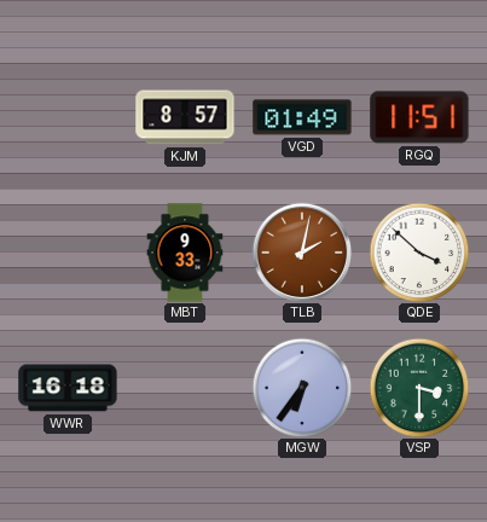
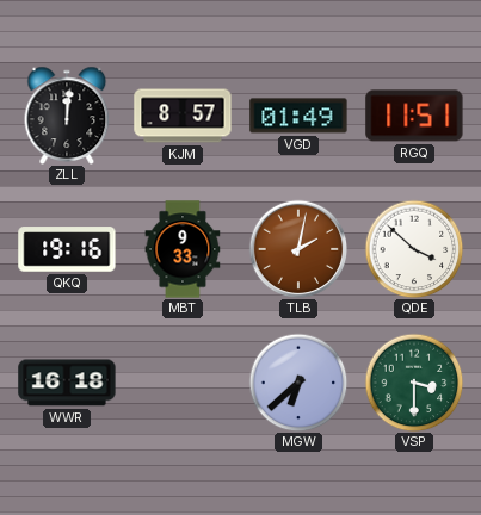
ZLL: none -> 12:01 (67, 116)
QKQ: none -> 19:16 (67, 249)
MGW: 6:36 -> 6:38 (298, 383)
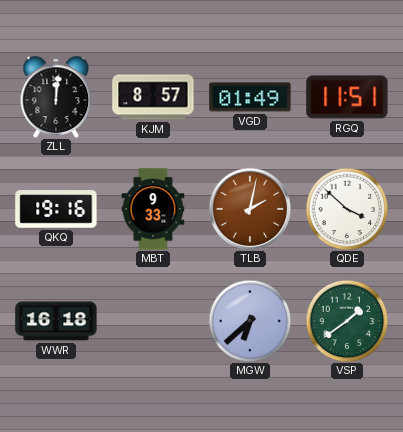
VSP: 3:30 -> 1:39 (347, 321)
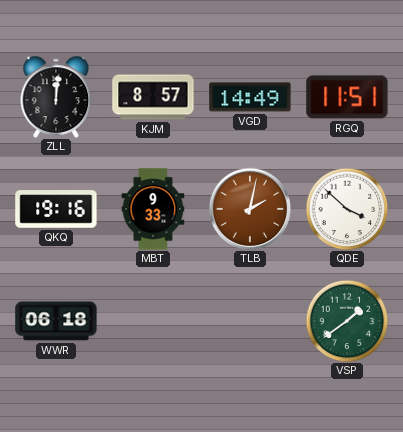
VGD: 01:49 -> 14:49 (250, 97)
WWR: 16:18 -> 06:18 (56, 321)
MGW: 6:38 -> none (250, 321)
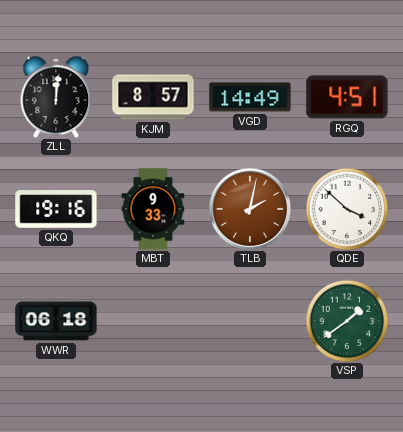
RGQ: 11:51 -> 4:51 (347, 97)
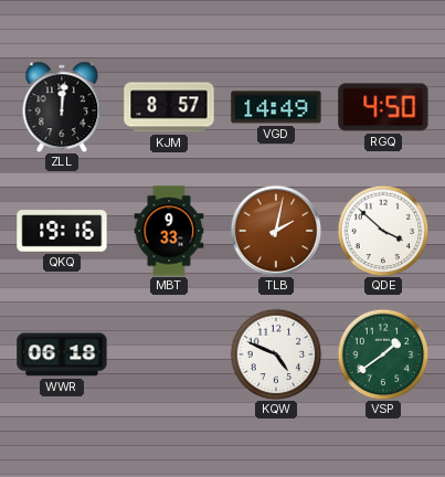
RGQ: 4:51 -> 4:50 (383, 107)
KQW: none -> 4:49 (276, 354)
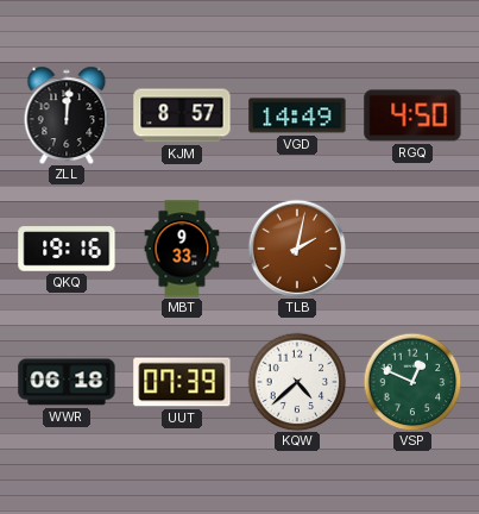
QDE: 3:52 -> none (383, 231)
UUT: none -> 07:39 (182, 382)
KQW: 4:49 -> 4:38 (297, 382)
VSP: 1:39 -> 12:49 (412, 382)
